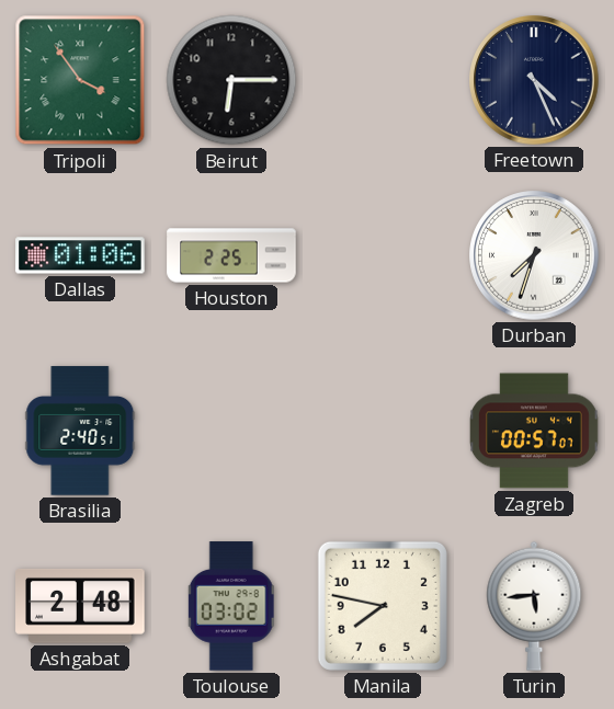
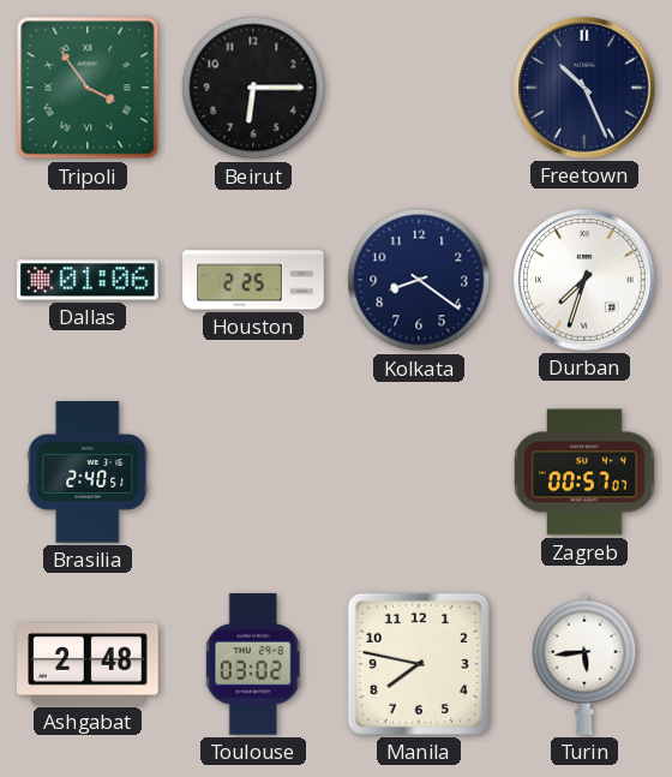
Freetown: 4:26 -> 10:26 (584, 88)
Kolkata: none -> 8:21 (419, 280)
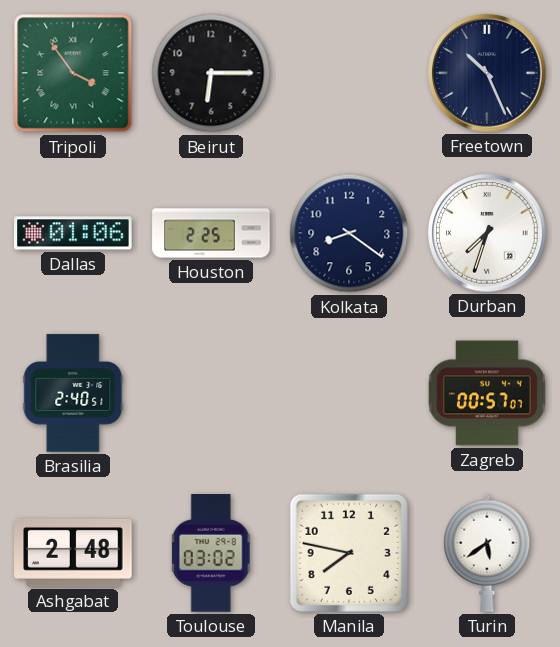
Turin: 5:44 -> 5:39 (487, 553)
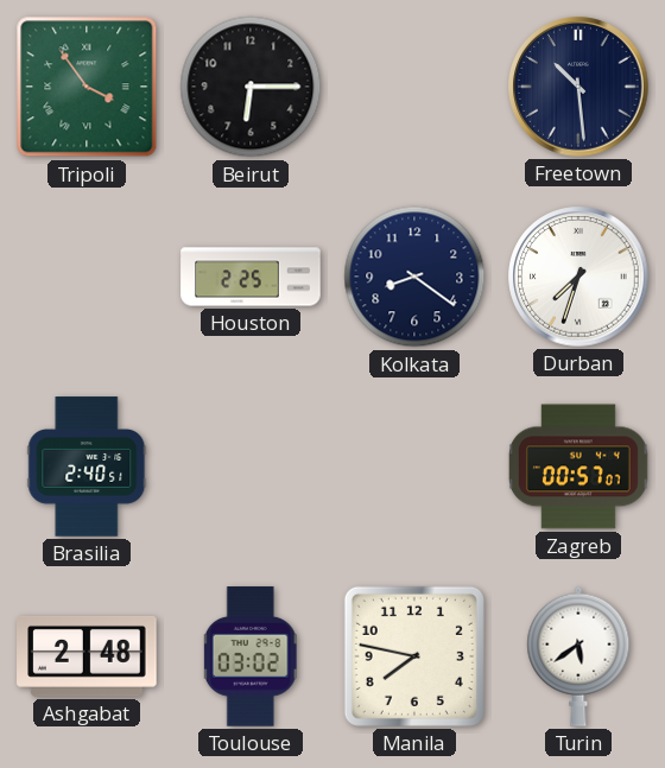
Freetown: 10:26 -> 10:29 (578, 87)
Dallas: 01:06 -> none (73, 233)
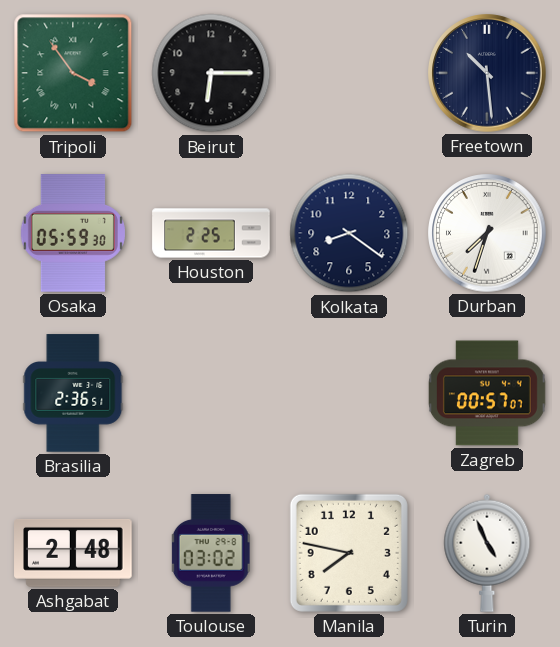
Osaka: none -> 05:59 (73, 233)
Brasilia: 2:40 -> 2:36 (73, 393)
Turin: 5:39 -> 4:56 (487, 553)
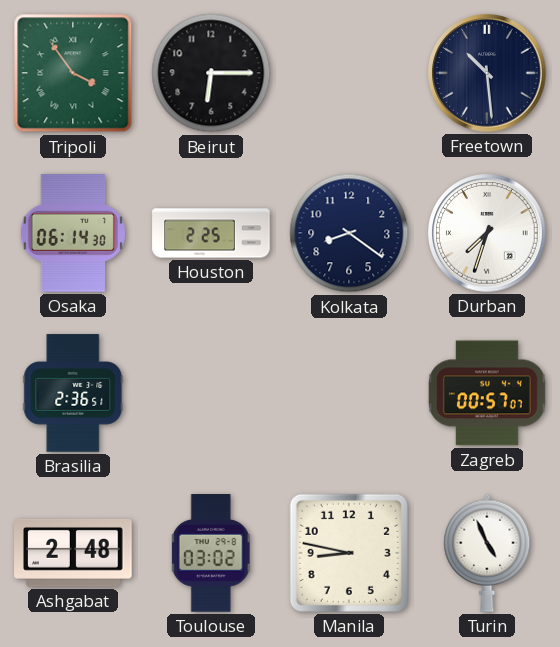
Osaka: 05:59 -> 06:14 (73, 233)
Manila: 7:47 -> 8:47 (349, 553)
